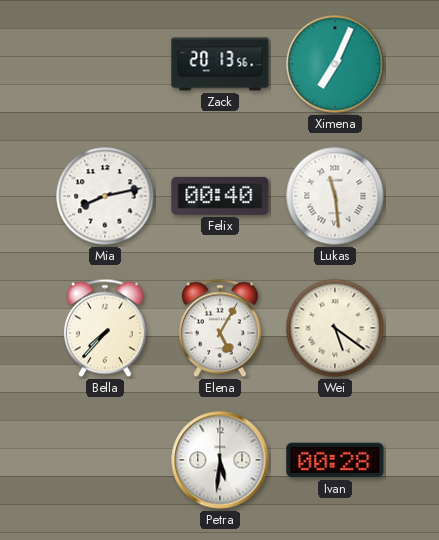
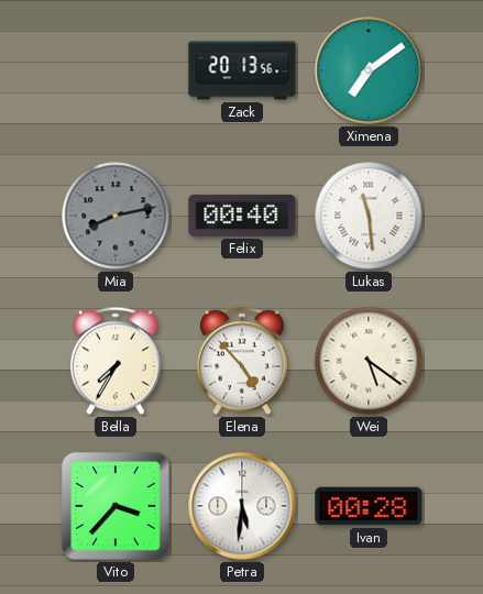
Ximena: 7:04 -> 7:09 (369, 70)
Mia dial: white -> grey (116, 216)
Bella: 7:37 -> 7:35 (116, 361)
Elena: 5:05 -> 4:53 (242, 361)
Vito: none -> 3:37 (116, 506)
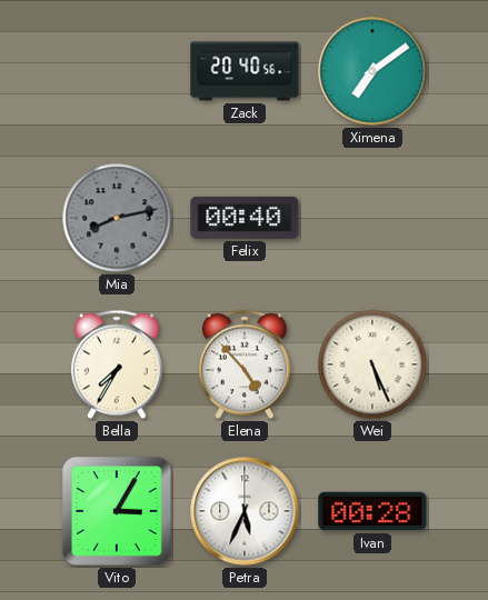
Zack: 20:13 -> 20:40 (245, 71)
Lukas: 11:29 -> none (369, 216)
Wei: 5:21 -> 5:26 (372, 364)
Vito: 3:37 -> 3:05 (117, 511)
Petra: 5:31 -> 5:34 (245, 511)
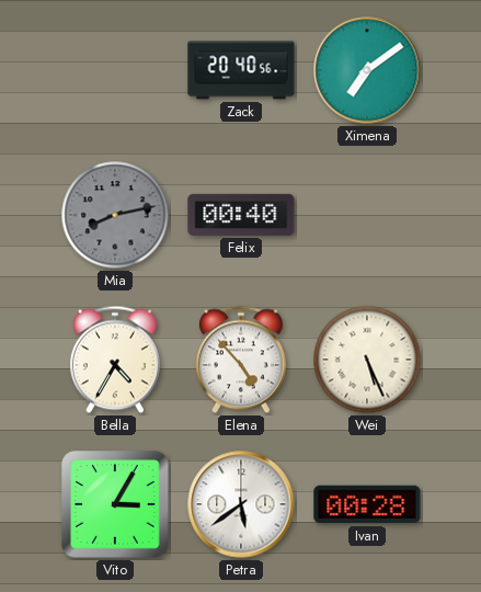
Bella: 7:35 -> 4:35 (115, 360)
Petra: 5:34 -> 5:39 (241, 504)
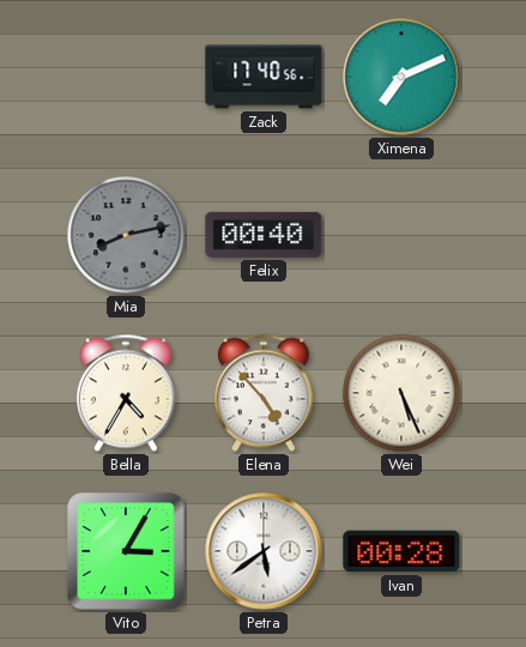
Zack: 20:40 -> 17:40 (264, 77)
Ximena: 7:09 -> 7:11 (401, 77)
